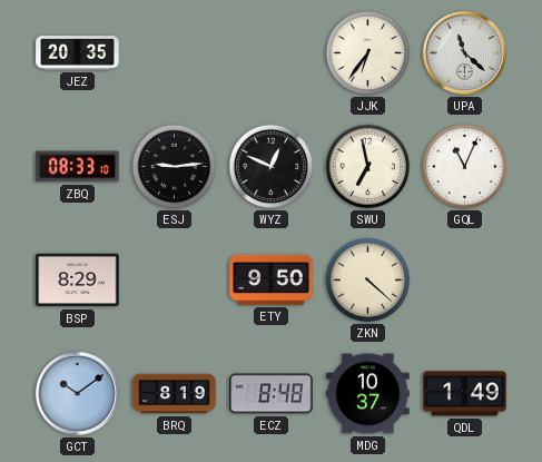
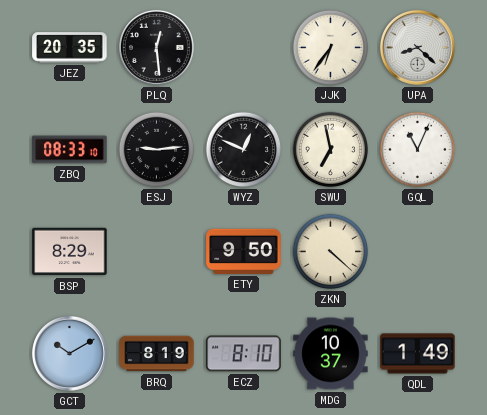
PLQ: none -> 12:29 (156, 47)
UPA: 11:22 -> 8:22 (417, 47)
GCT: 10:09 -> 10:10 (69, 353)
ECZ: 8:48 -> 8:10 (244, 354)
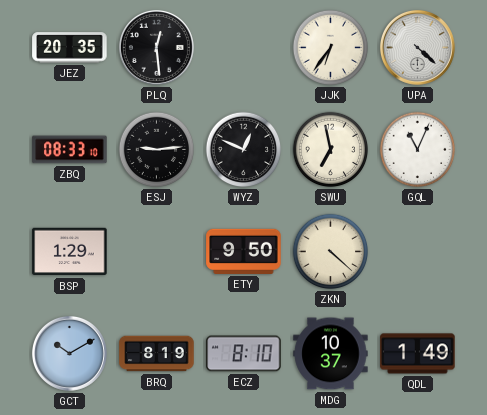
UPA: 8:22 -> 4:22 (417, 47)
BSP: 8:29 -> 1:29 (70, 252)
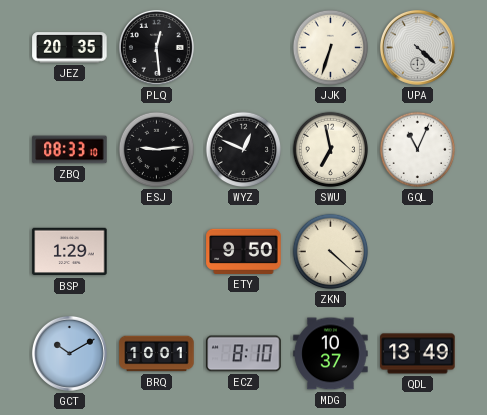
JJK: 6:36 -> 6:33 (331, 48)
BRQ: 8:19 -> 10:01 (157, 354)
QDL: 1:49 -> 13:49 (418, 354)
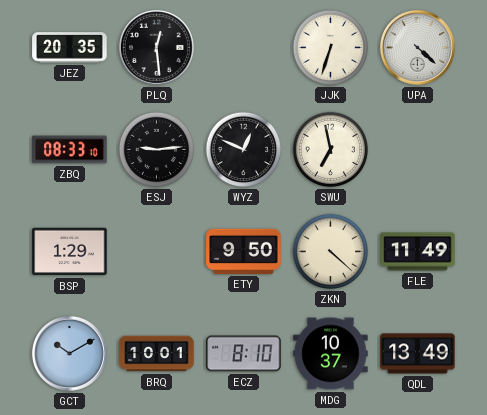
GQL: 11:04 -> none (418, 150)
FLE: none -> 11:49 (418, 252)
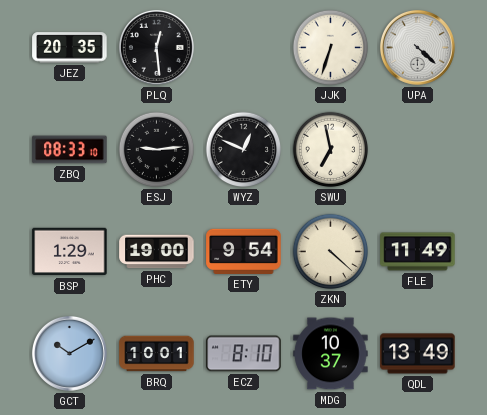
PHC: none -> 19:00 (157, 252)
ETY: 9:50 -> 9:54 (244, 251)
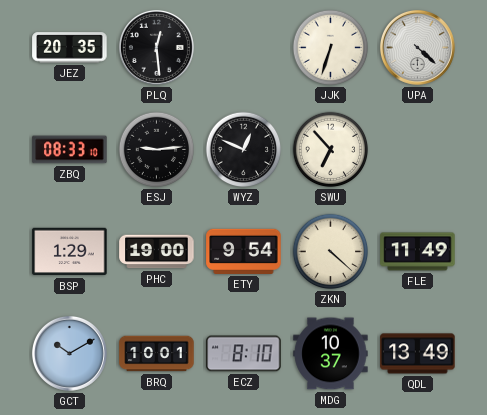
SWU: 6:58 -> 6:53 (331, 150)
